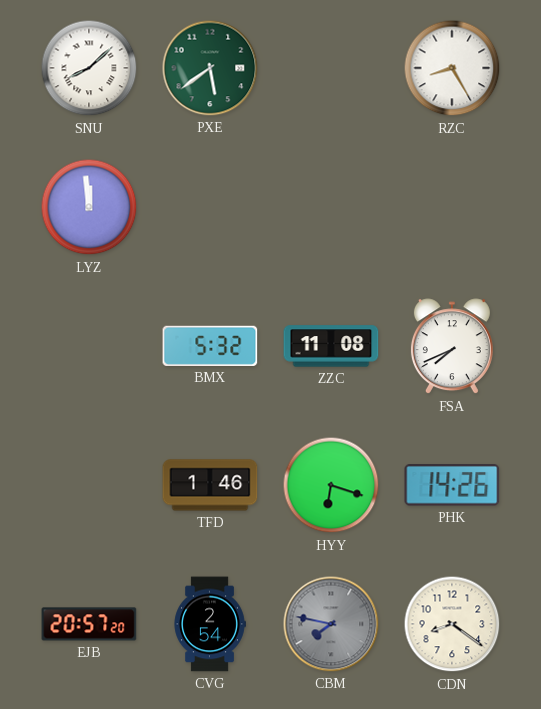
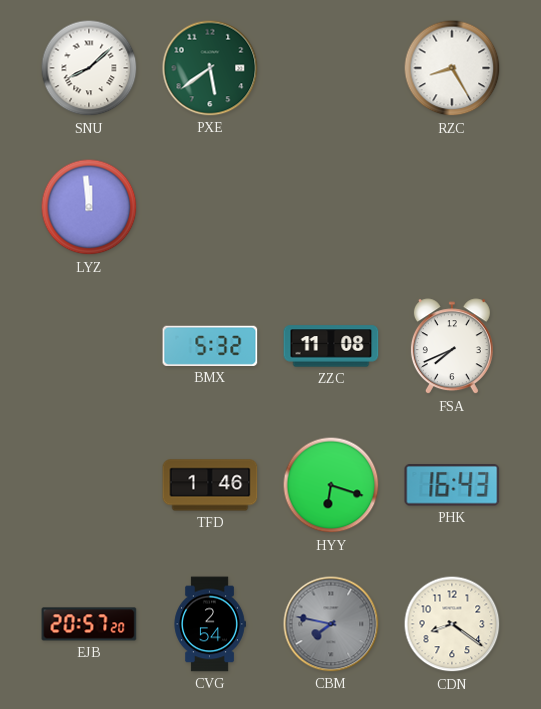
PHK: 14:26 -> 16:43 (452, 485)
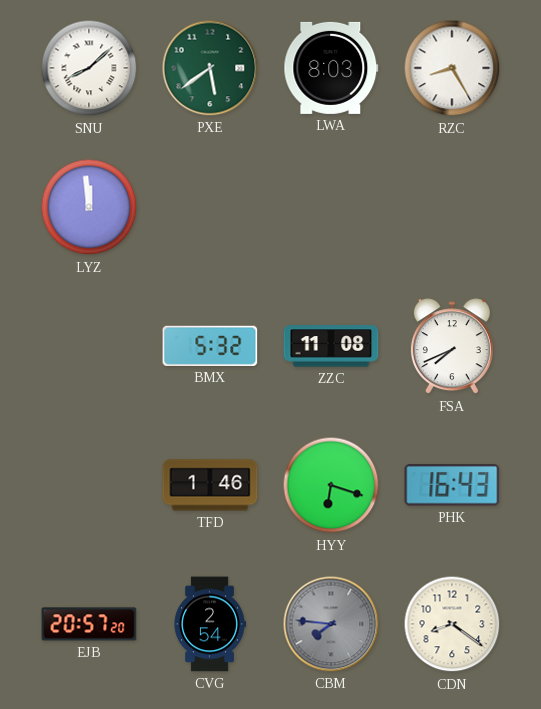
LWA: none -> 8:03 (331, 68)
CBM: 7:47 -> 7:46 (331, 624)
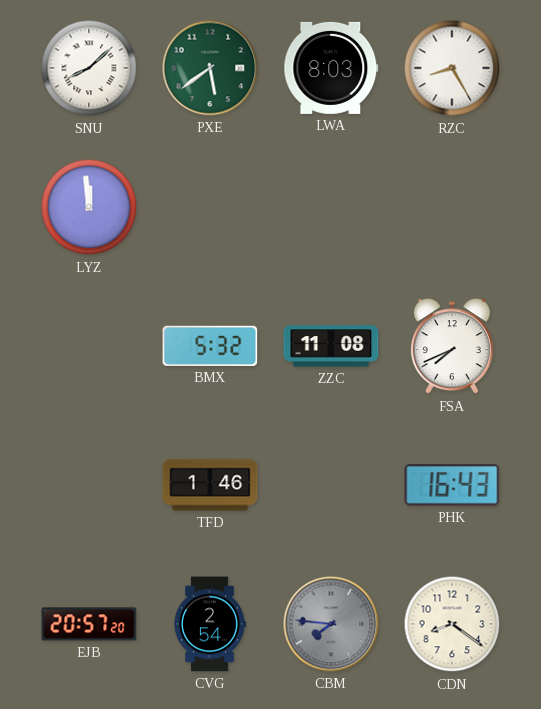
HYY: 6:18 -> none (331, 485)
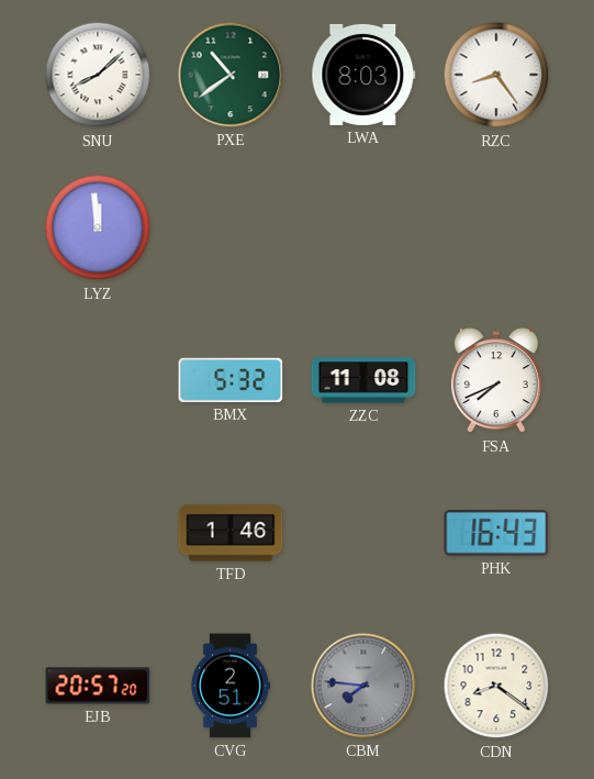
PXE: 5:39 -> 10:39 (231, 75)
RZC: 8:25 -> 8:24 (496, 75)
CVG: 2:54 -> 2:51 (231, 686)
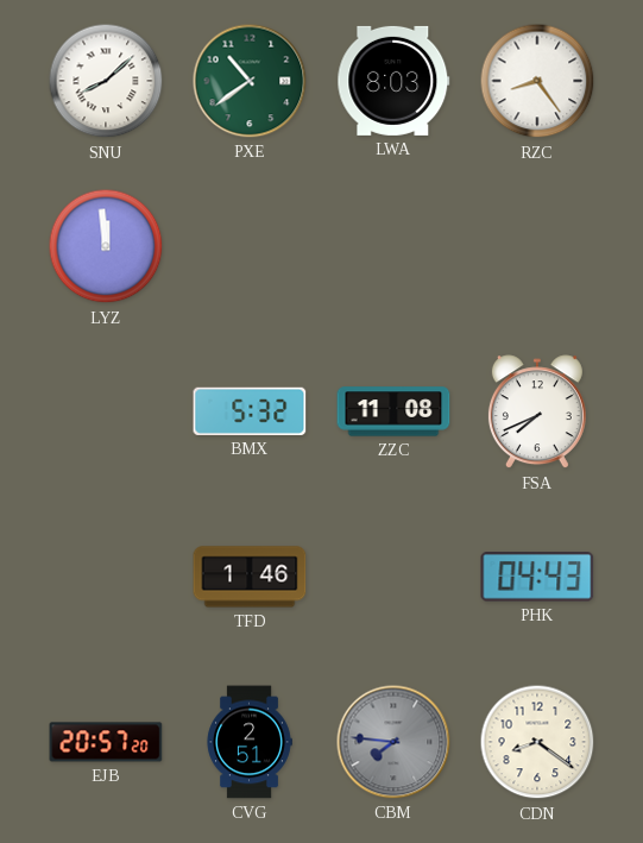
PHK: 16:43 -> 04:43 (537, 577)
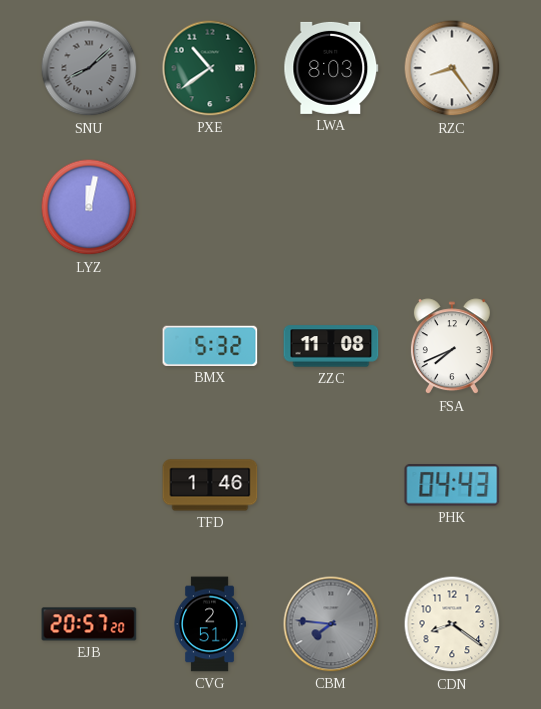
SNU dial: white -> grey (89, 68)
LYZ: 11:59 -> 12:02 (89, 207)
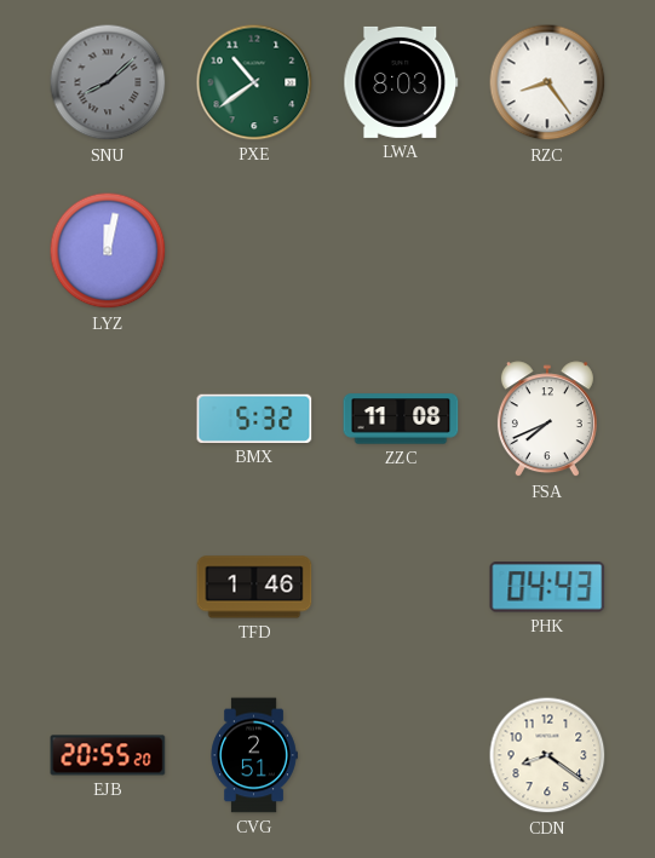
EJB: 20:57 -> 20:55 (108, 755)
CBM: 7:46 -> none (331, 624)
